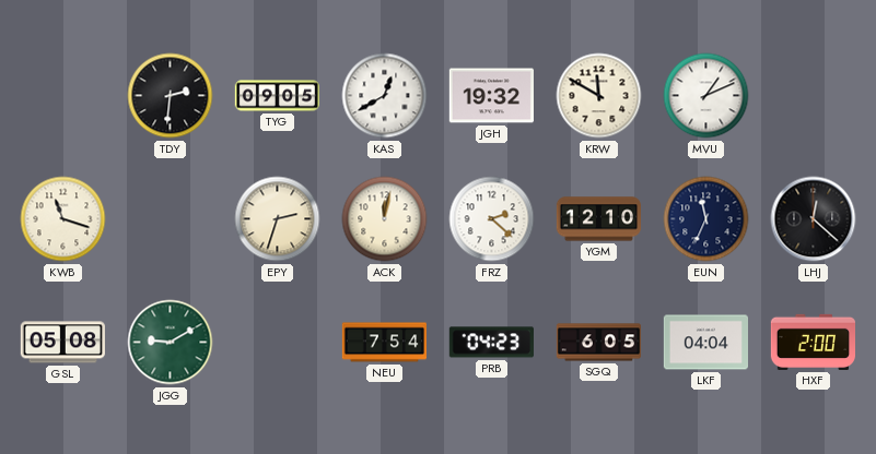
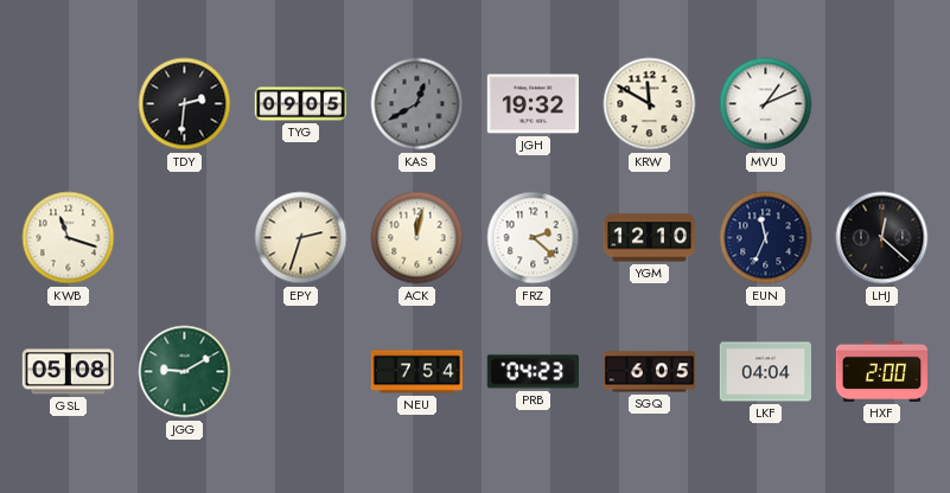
KAS dial: white -> grey (417, 104)
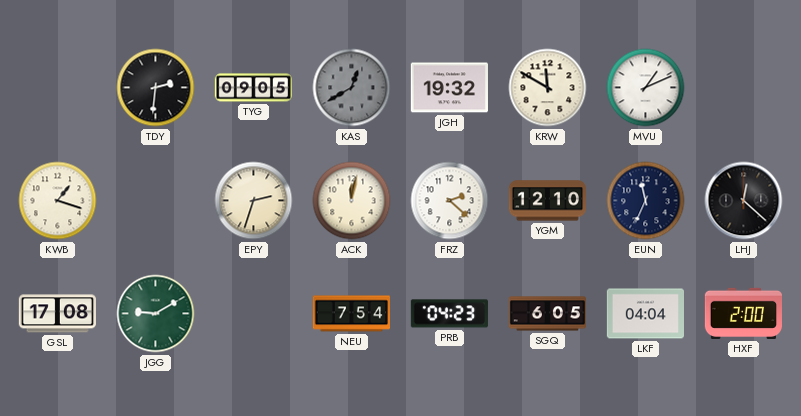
KWB: 11:18 -> 1:18 (58, 201)
GSL: 05:08 -> 17:08 (57, 314)
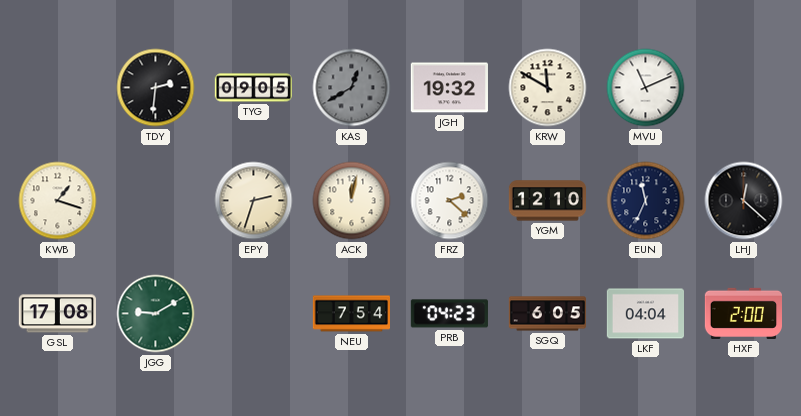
MVU: 1:11 -> 11:11 (646, 88)
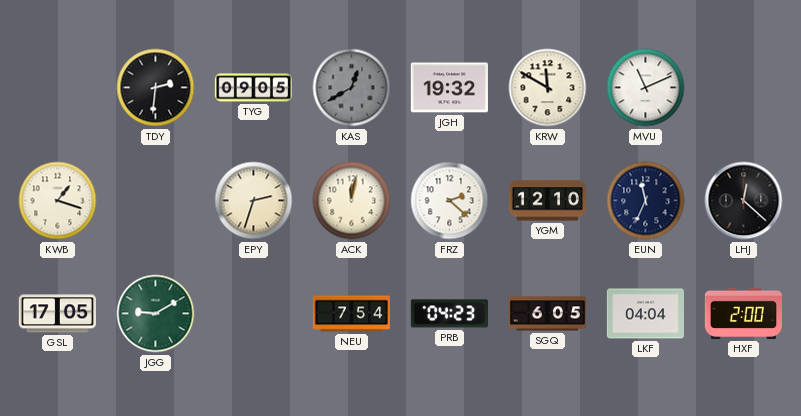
GSL: 17:08 -> 17:05 (57, 314)
